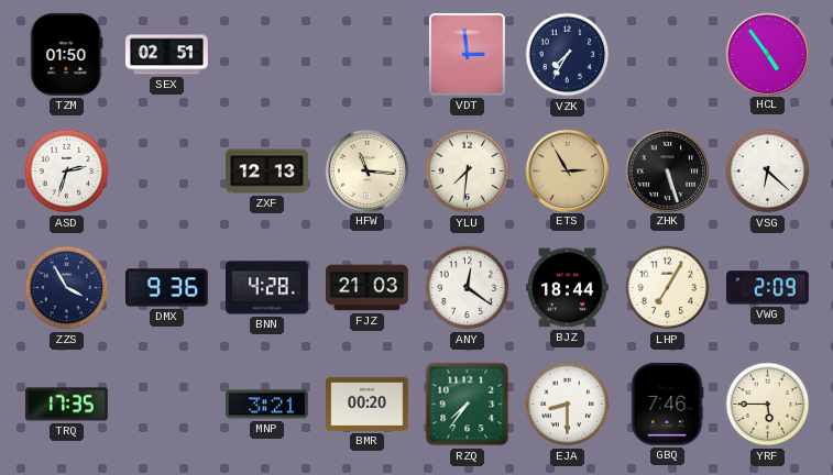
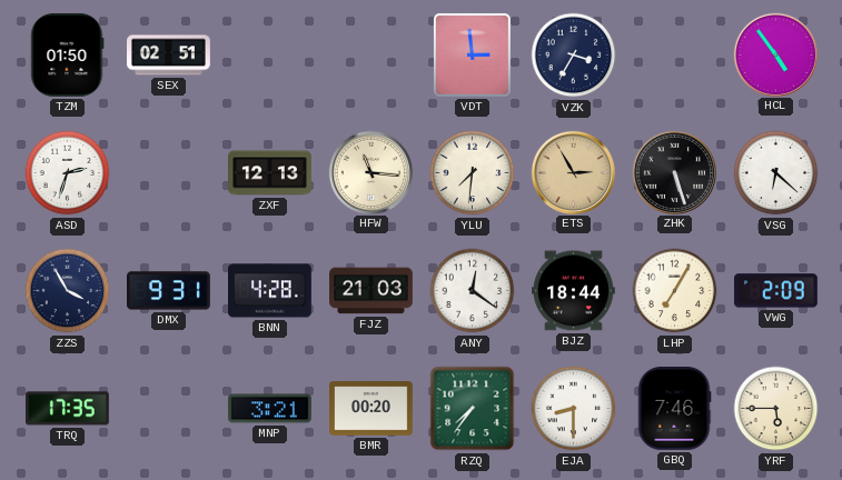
VZK: 7:35 -> 3:35 (574, 56)
DMX: 9:36 -> 9:31 (169, 291)
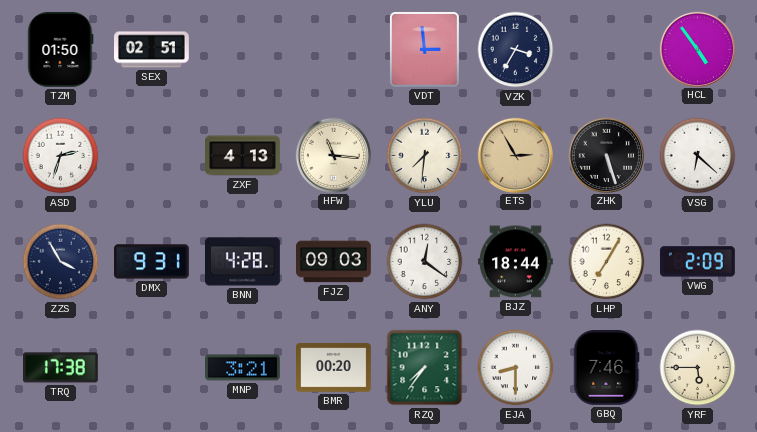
ZXF: 12:13 -> 4:13 (243, 156)
FJZ: 21:03 -> 09:03 (334, 262)
TRQ: 17:35 -> 17:38 (61, 368)
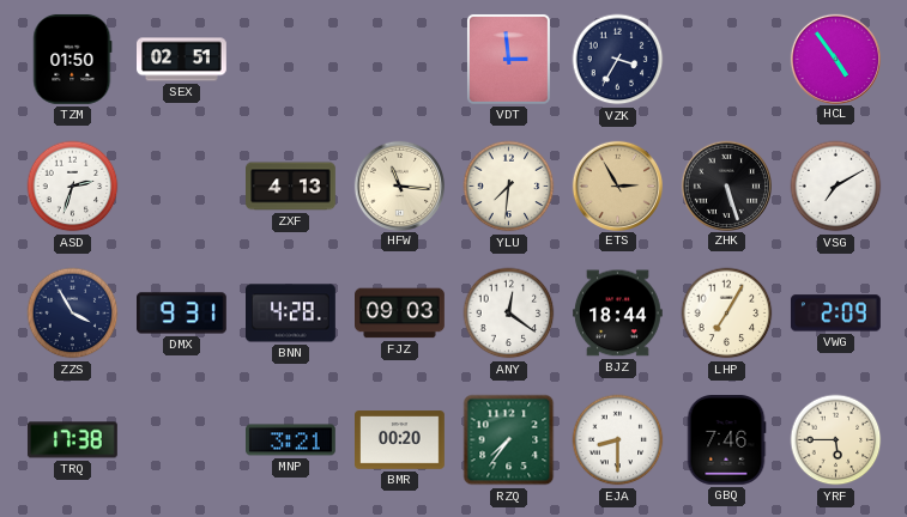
VSG: 6:22 -> 7:10 (836, 187)
